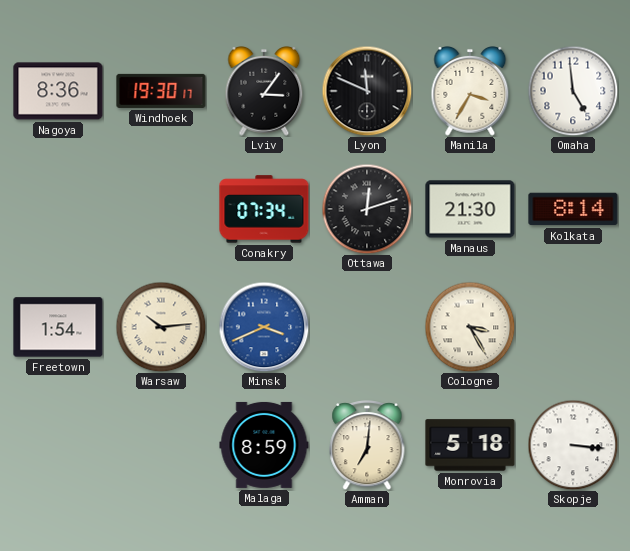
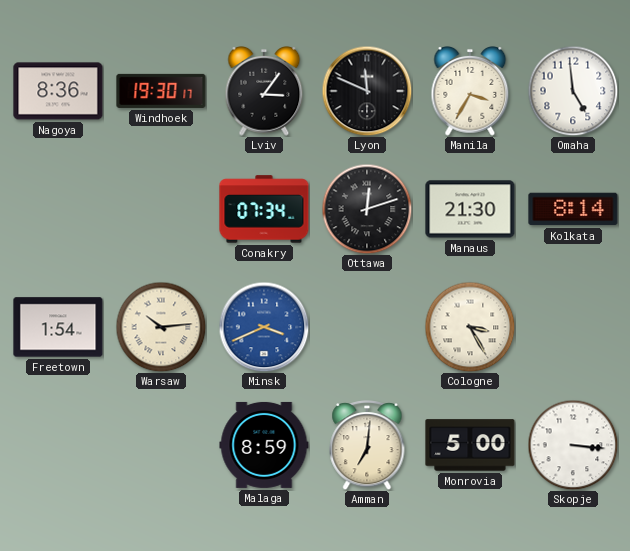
Monrovia: 5:18 -> 5:00 (470, 445)
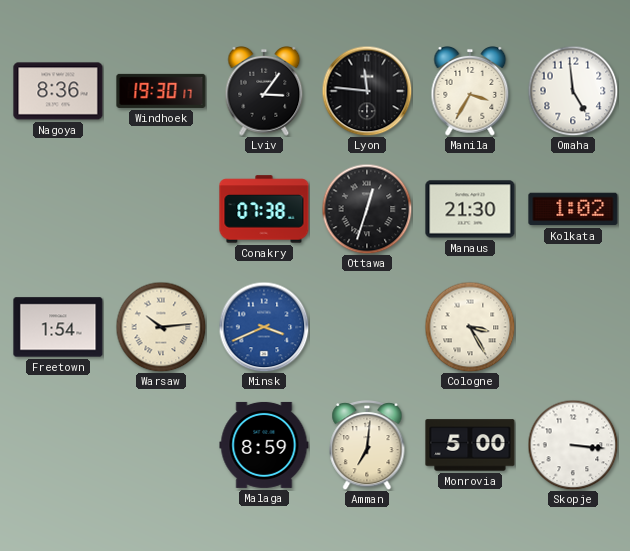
Lyon: 11:49 -> 11:46 (367, 91)
Conakry: 07:34 -> 07:38 (264, 209)
Ottawa: 12:12 -> 12:33 (367, 209)
Kolkata: 8:14 -> 1:02 (573, 209)
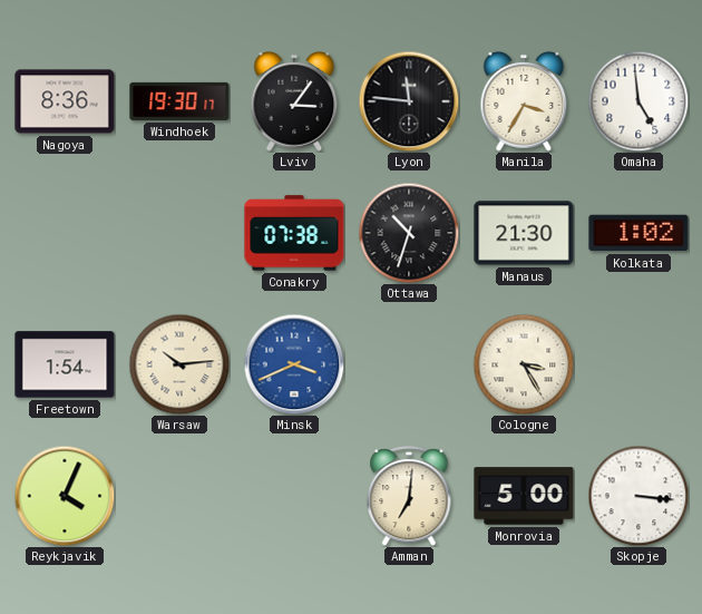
Ottawa: 12:33 -> 10:33 (409, 233)
Reykjavik: none -> 4:04 (65, 496)
Malaga: 8:59 -> none (264, 445)
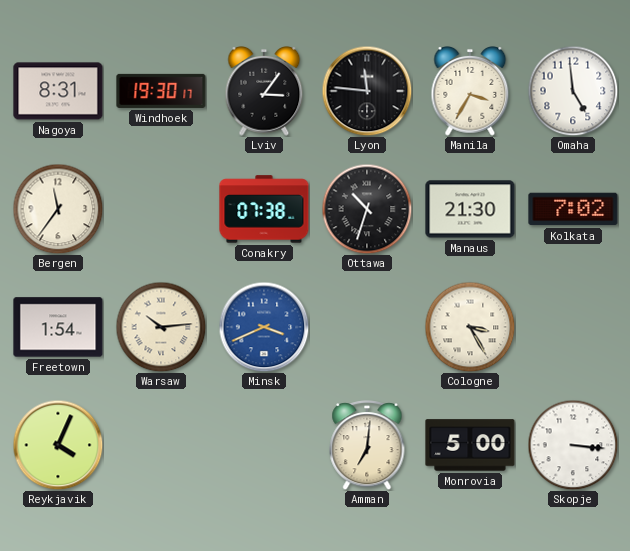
Nagoya: 8:36 -> 8:31 (58, 91)
Bergen: none -> 11:36 (58, 209)
Kolkata: 1:02 -> 7:02 (573, 209)
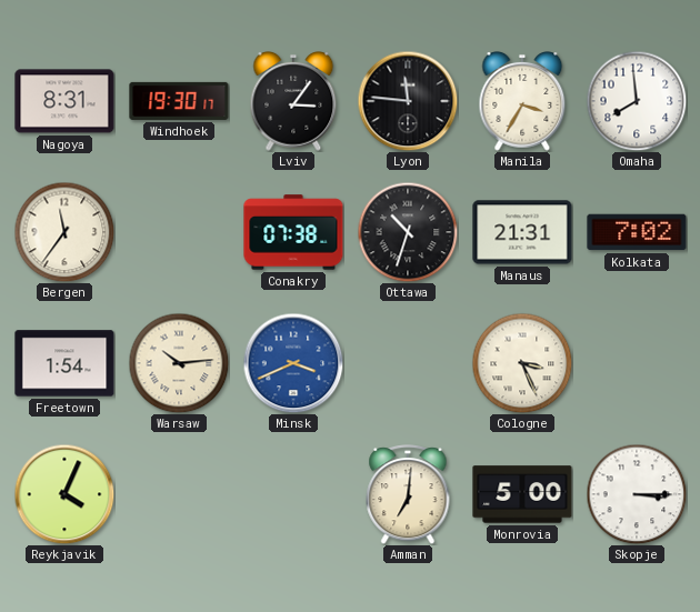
Omaha: 4:59 -> 7:59 (637, 101)
Manaus: 21:30 -> 21:31 (522, 232)
Cologne: 3:25 -> 3:26 (522, 363)
Skopje: 3:16 -> 3:15 (637, 494)
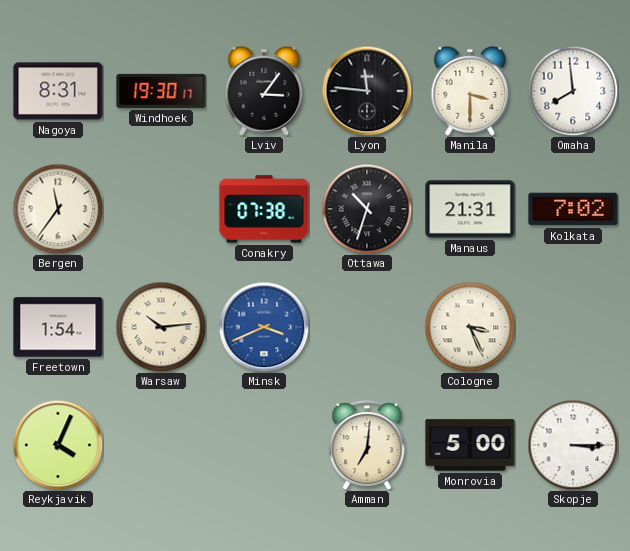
Manila: 3:35 -> 3:30 (470, 92)
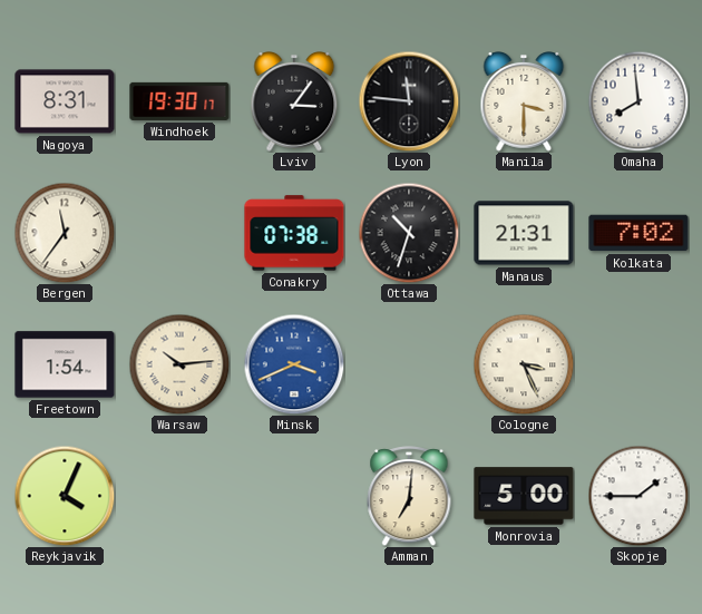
Skopje: 3:15 -> 1:45 (638, 496)
